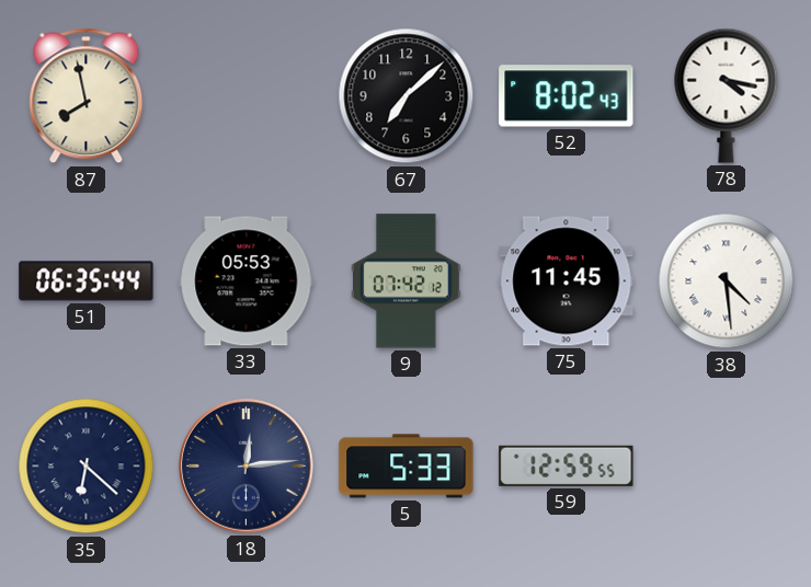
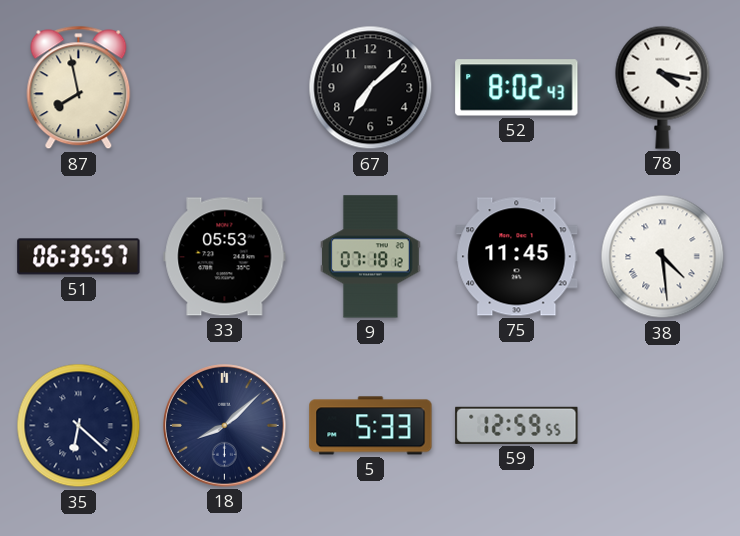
51: 06:35:44 -> 06:35:57 (79, 257)
9: 07:42 -> 07:18 (371, 257)
18: 12:14 -> 8:08 (225, 426)
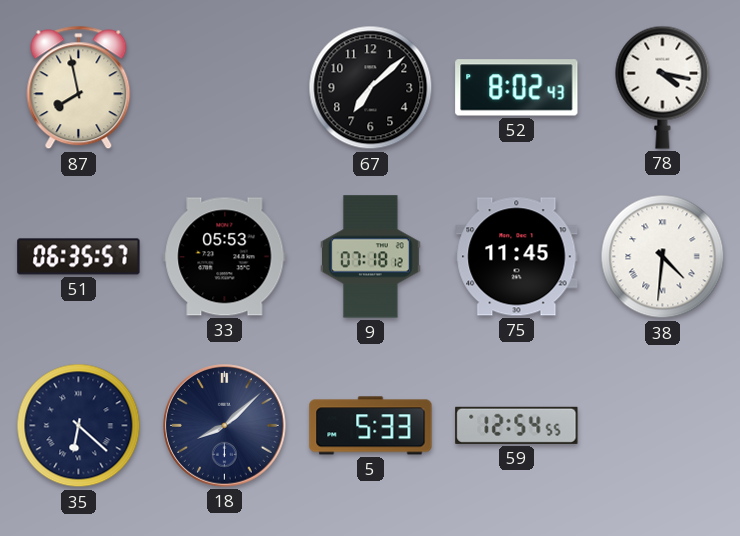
38: 4:29 -> 4:31 (663, 257)
59: 12:59 -> 12:54 (517, 425)
